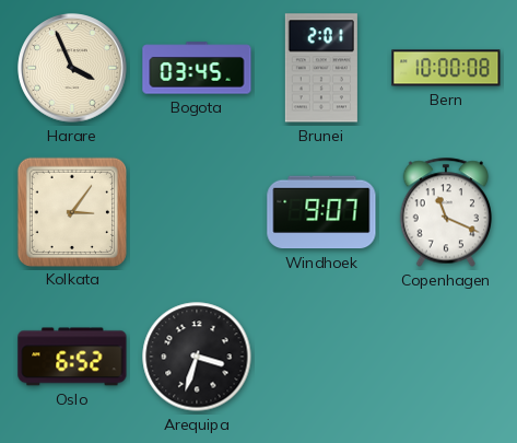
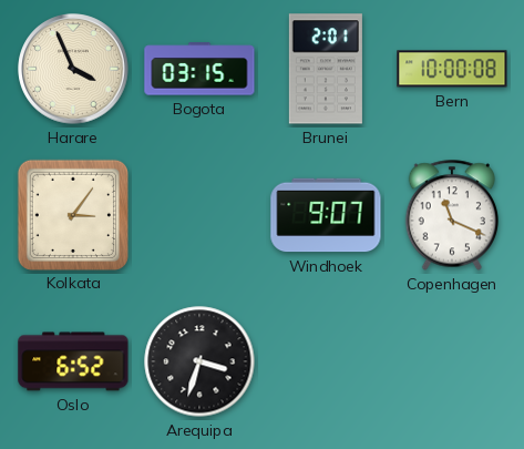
Bogota: 03:45 -> 03:15 (199, 69)
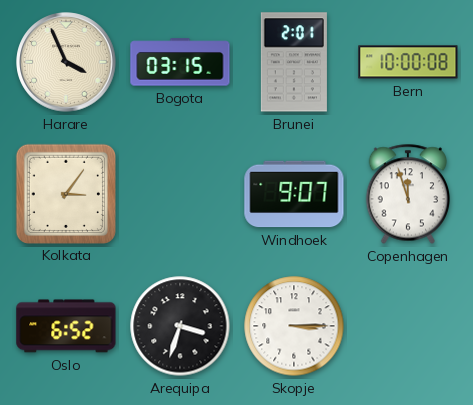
Copenhagen: 11:19 -> 11:57 (408, 194)
Skopje: none -> 3:15 (294, 326)
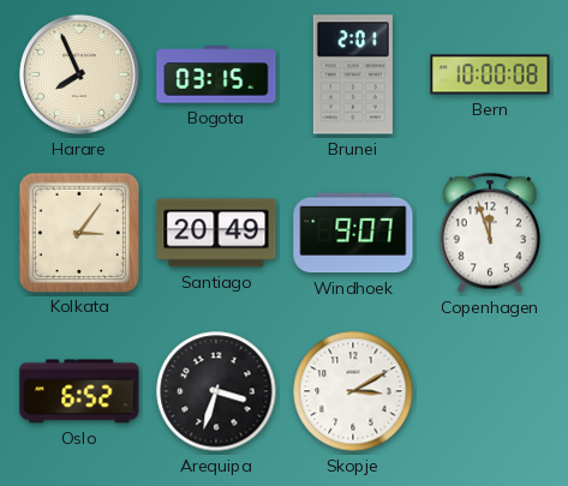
Harare: 3:56 -> 7:56 (79, 74)
Santiago: none -> 20:49 (216, 233)
Skopje: 3:15 -> 3:10 (353, 391)
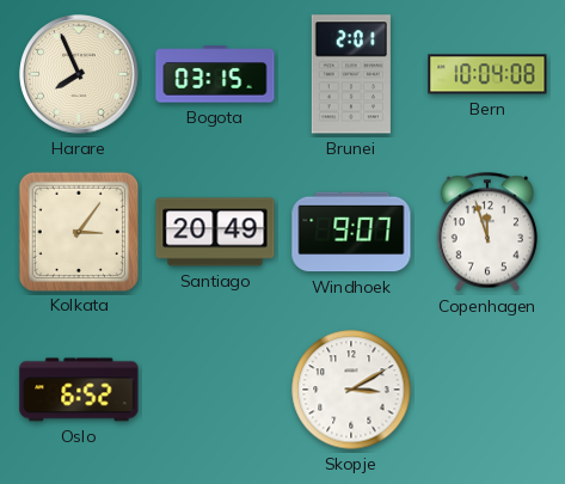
Bern: 10:00 -> 10:04 (487, 74)
Arequipa: 3:33 -> none (216, 391)
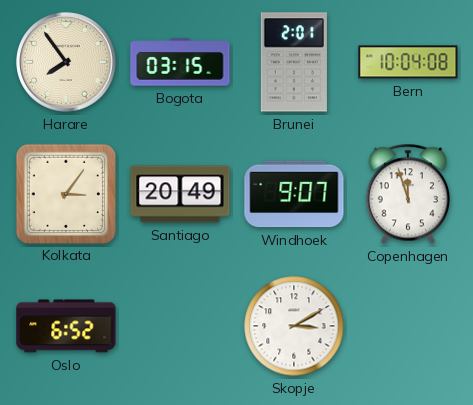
Harare: 7:56 -> 7:54 (66, 62)
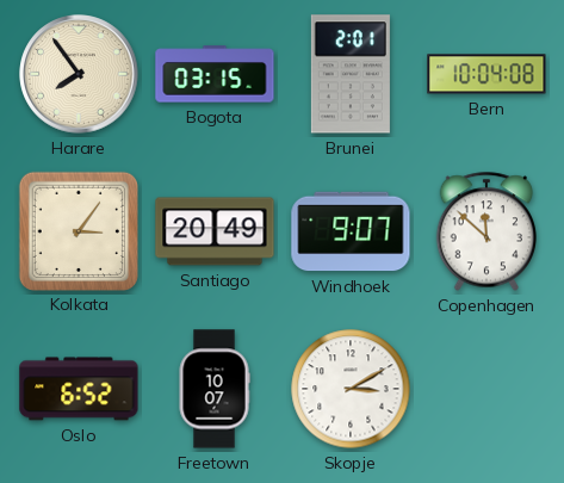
Copenhagen: 11:57 -> 11:52 (486, 231)
Freetown: none -> 10:07 (215, 389)
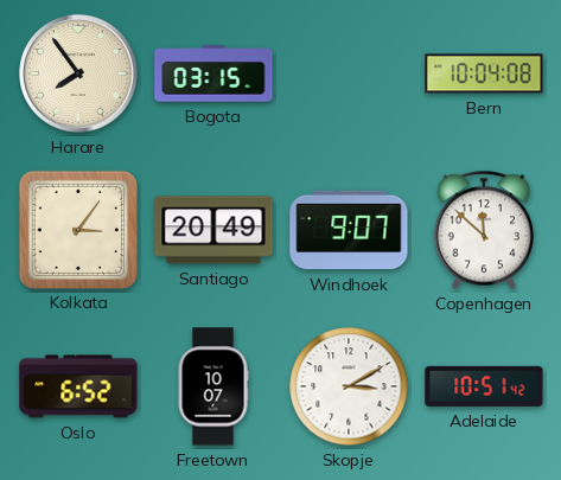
Brunei: 2:01 -> none (351, 74)
Adelaide: none -> 10:51 (484, 386)
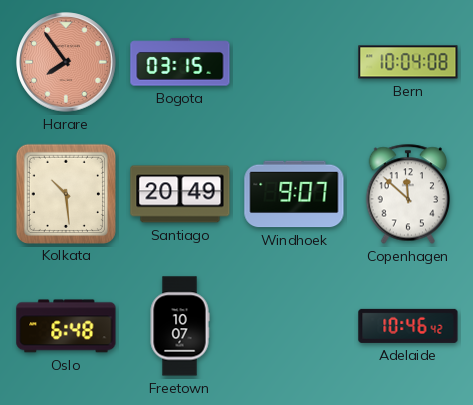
Harare dial: cream -> salmon (66, 62)
Kolkata: 3:06 -> 10:29 (65, 193)
Oslo: 6:52 -> 6:48 (66, 326)
Skopje: 3:10 -> none (349, 386)
Adelaide: 10:51 -> 10:46 (408, 326)
